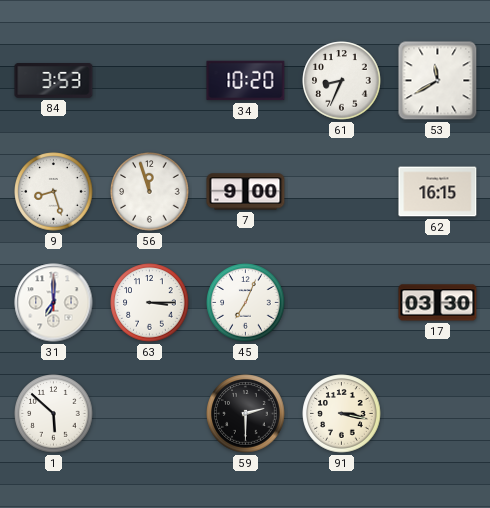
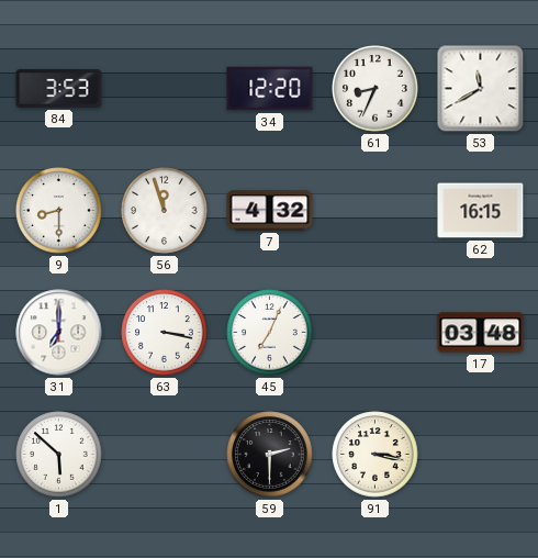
34: 10:20 -> 12:20 (270, 89)
9: 8:27 -> 8:30 (59, 211)
7: 9:00 -> 4:32 (270, 211)
63: 3:15 -> 3:17 (165, 333)
17: 03:30 -> 03:48 (481, 333)
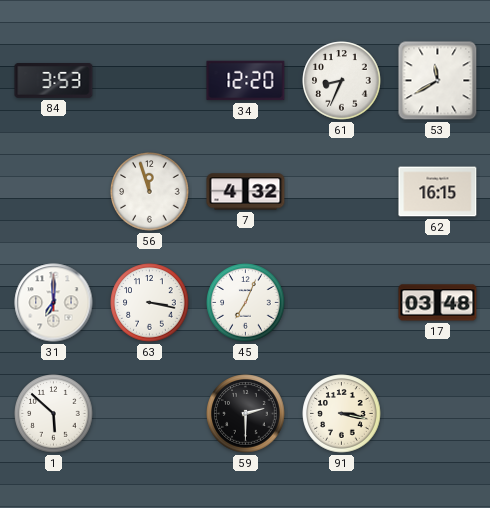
9: 8:30 -> none (59, 211)
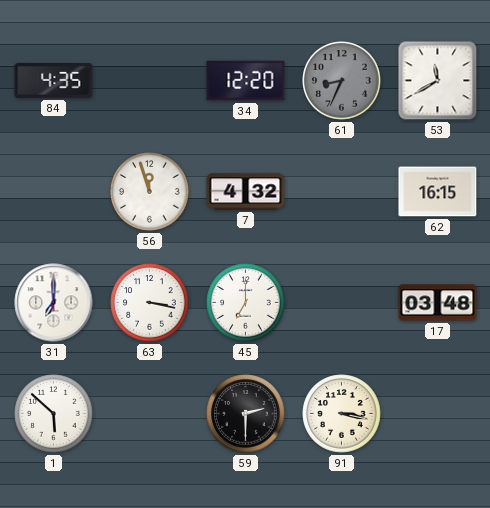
84: 3:53 -> 4:35 (54, 81)
61 dial: white -> grey (342, 81)
45: 7:04 -> 7:00 (246, 303)
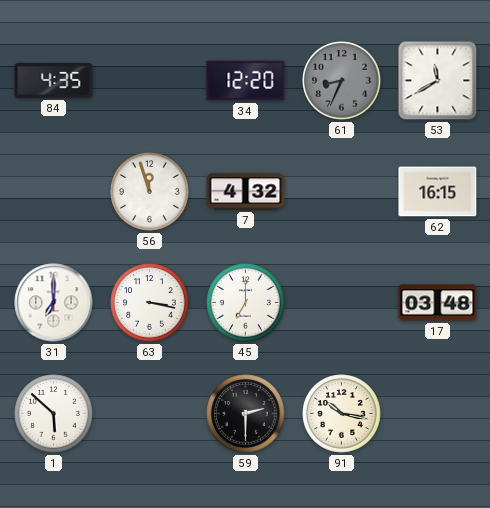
91: 3:17 -> 10:17 (342, 414)
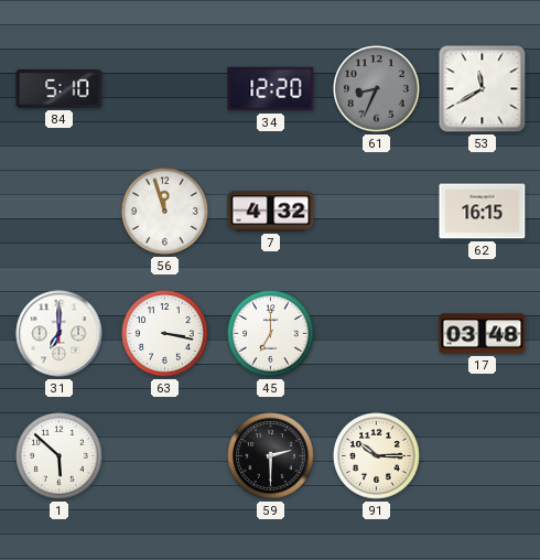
84: 4:35 -> 5:10 (60, 89)
91: 10:17 -> 10:15 (377, 456)
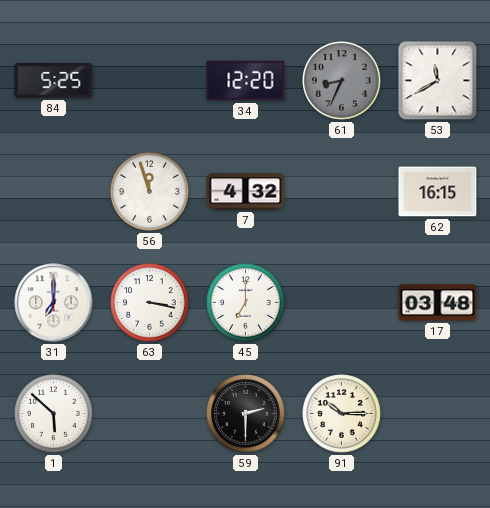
84: 5:10 -> 5:25 (54, 81)
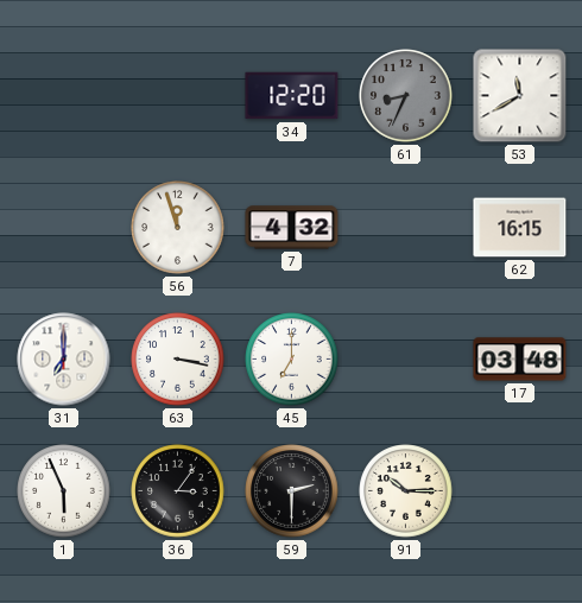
84: 5:25 -> none (54, 81)
1: 5:52 -> 5:56 (64, 491)
36: none -> 3:06 (178, 491)
